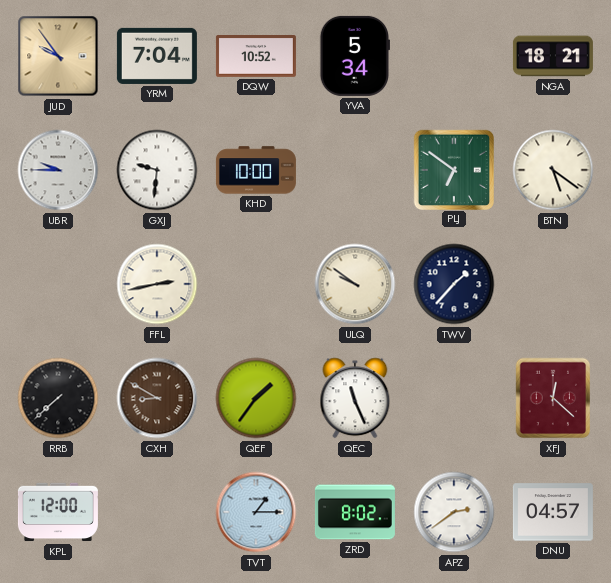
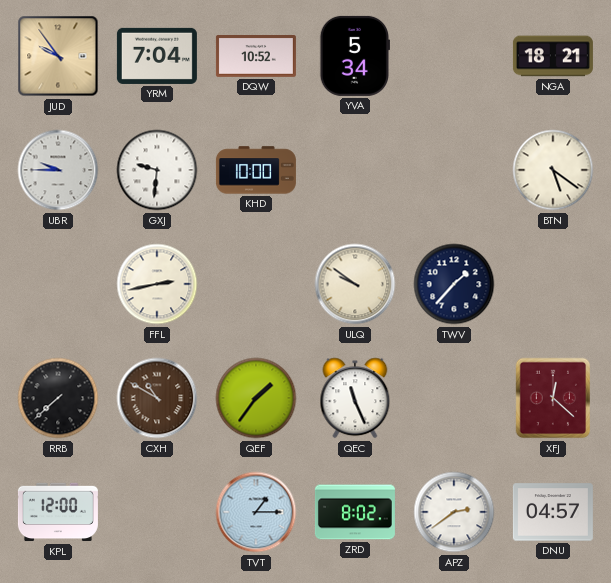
PLJ: 6:51 -> none (453, 169)
CXH: 8:50 -> 10:50 (157, 398)
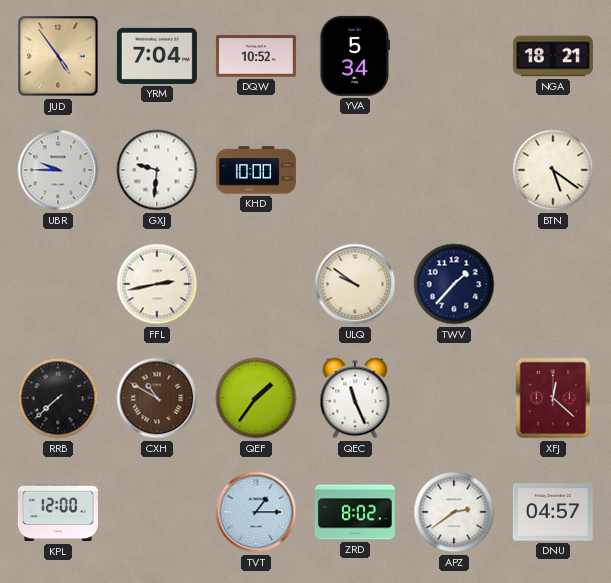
JUD: 9:54 -> 4:54 (58, 56)
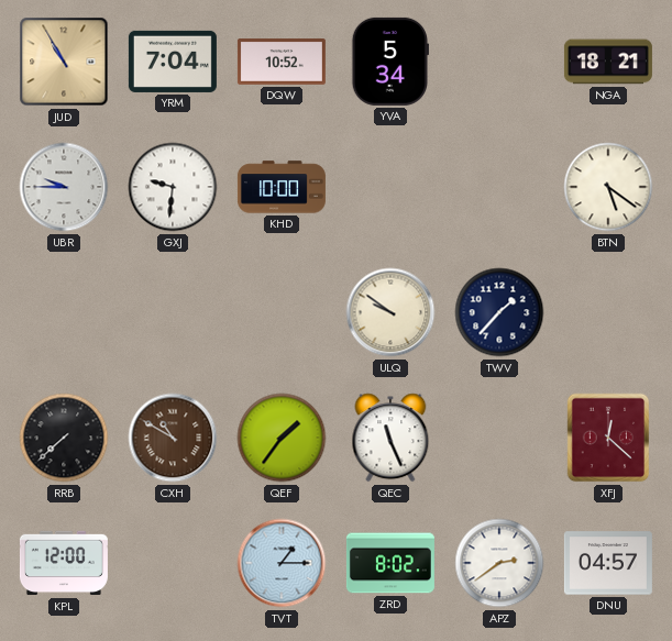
JUD: 4:54 -> 10:55 (64, 62)
FFL: 2:43 -> none (157, 284)
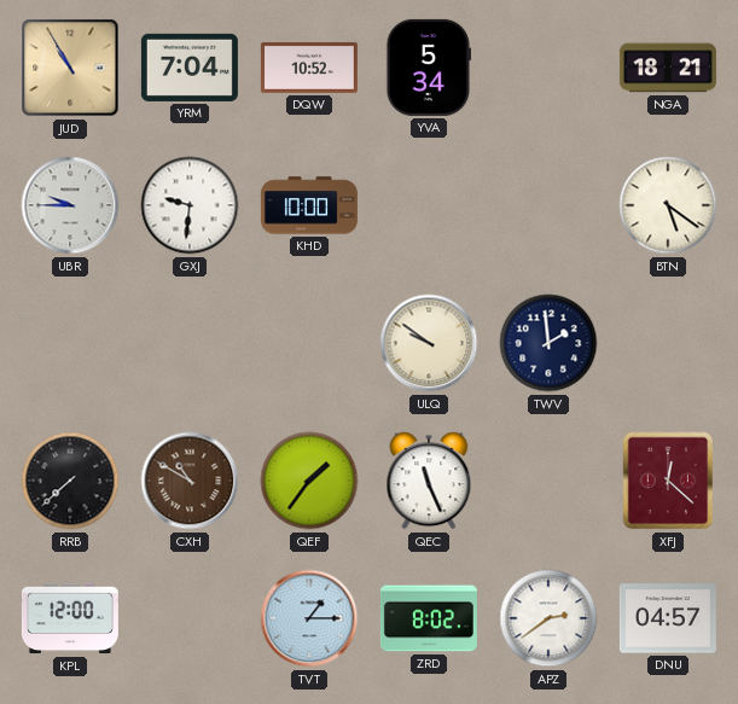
TWV: 1:37 -> 1:59 (548, 343)
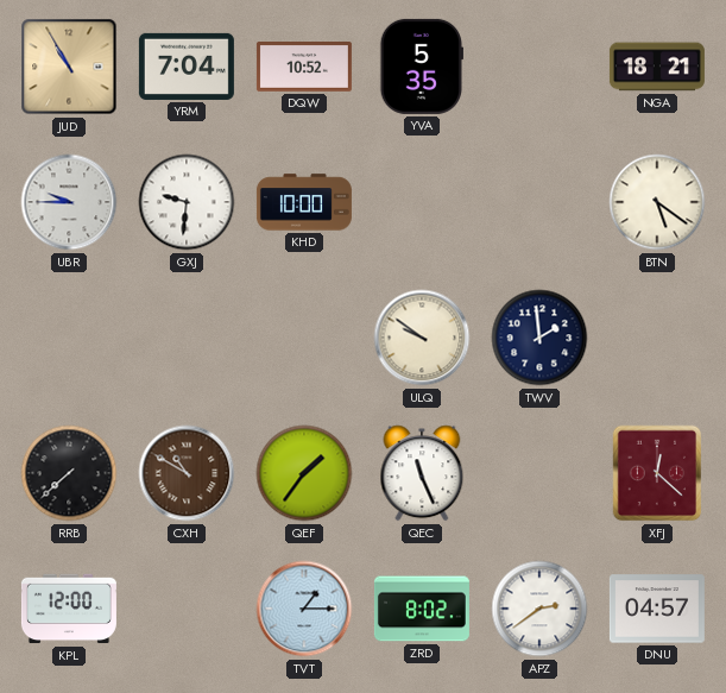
YVA: 5:34 -> 5:35 (421, 67)
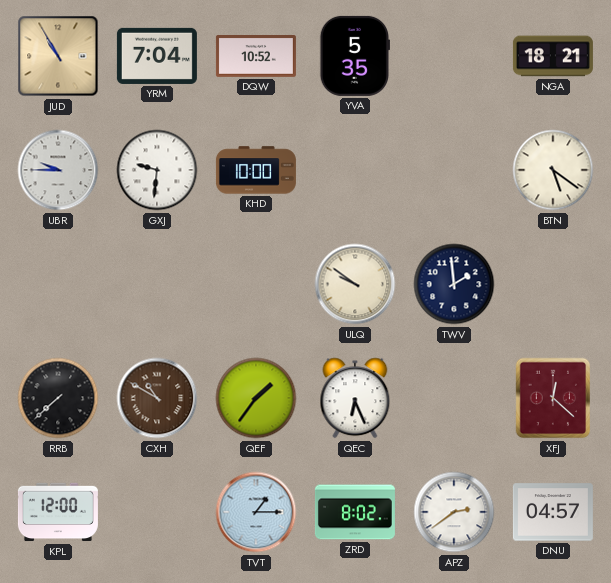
QEC: 11:26 -> 6:26 (355, 398)
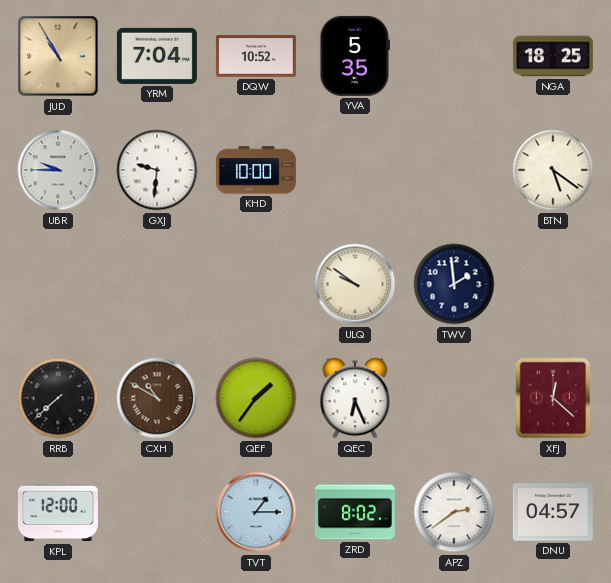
NGA: 18:21 -> 18:25 (553, 56)
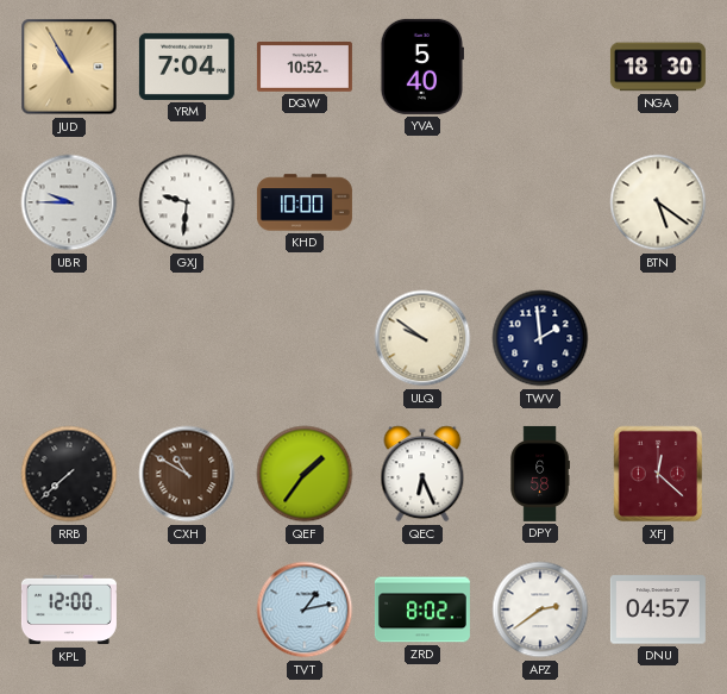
YVA: 5:35 -> 5:40 (421, 67)
NGA: 18:25 -> 18:30 (658, 67)
DPY: none -> 6:58 (540, 474)
TVT: 1:15 -> 1:13 (305, 609)
